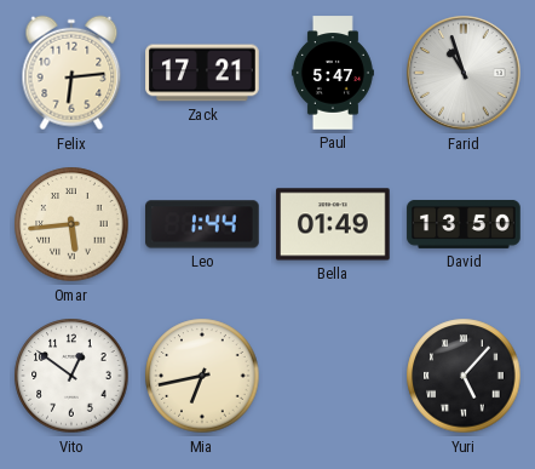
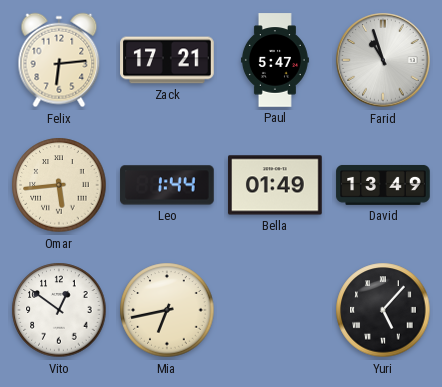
David: 13:50 -> 13:49 (383, 185)
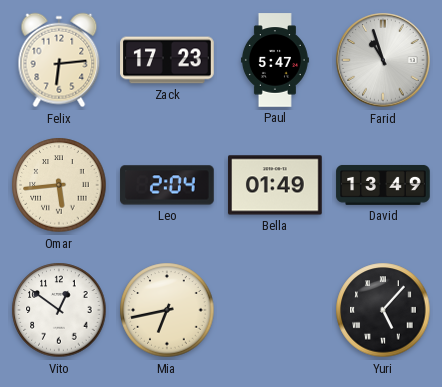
Zack: 17:21 -> 17:23 (167, 60)
Leo: 1:44 -> 2:04 (167, 185)
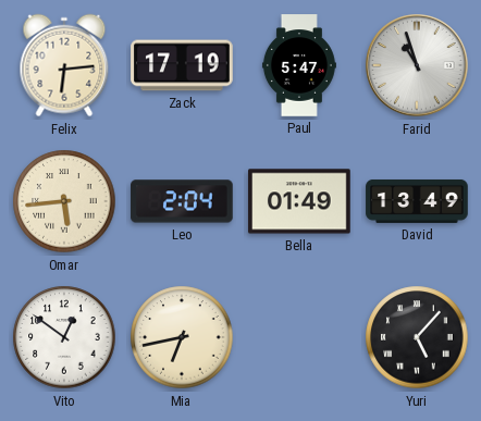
Zack: 17:23 -> 17:19 (182, 65)
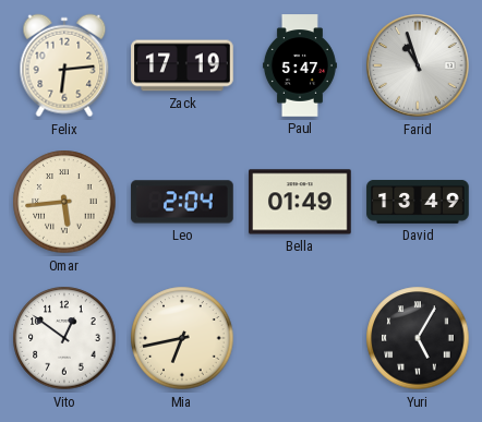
Yuri: 5:07 -> 5:05 (418, 338)
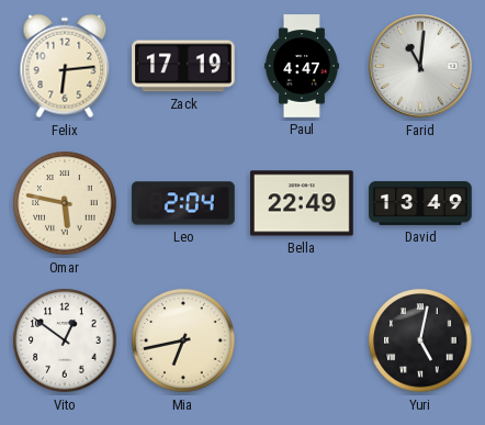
Paul: 5:47 -> 4:47 (302, 66)
Farid: 10:57 -> 11:01 (420, 66)
Omar: 5:44 -> 5:47 (65, 203)
Bella: 01:49 -> 22:49 (302, 203)
Yuri: 5:05 -> 5:02 (420, 340)
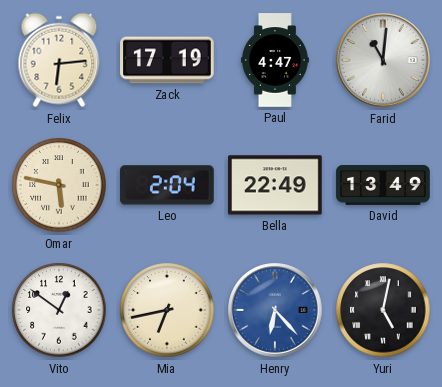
Henry: none -> 6:23 (275, 310)
